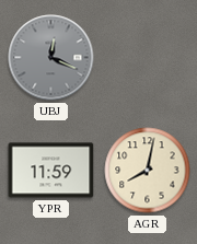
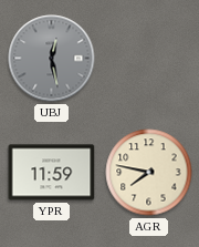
UBJ: 12:19 -> 12:28 (52, 59)
AGR: 8:02 -> 7:47 (149, 173)
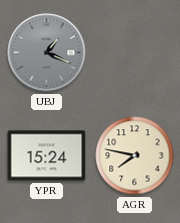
UBJ: 12:28 -> 1:19 (47, 53)
YPR: 11:59 -> 15:24 (47, 156)
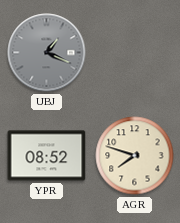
YPR: 15:24 -> 08:52 (47, 156)
AGR: 7:47 -> 7:48 (135, 156)
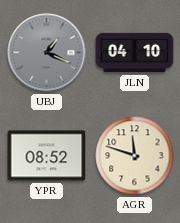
JLN: none -> 04:10 (135, 53)
AGR: 7:48 -> 11:48 (135, 156)
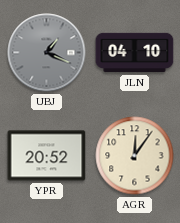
YPR: 08:52 -> 20:52 (47, 156)
AGR: 11:48 -> 12:06 (135, 156)
